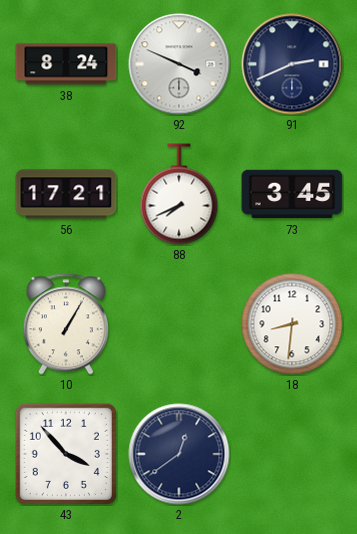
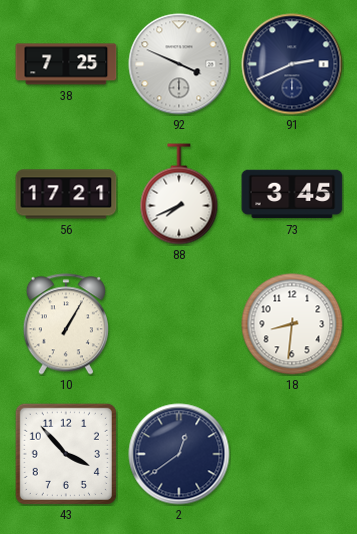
38: 8:24 -> 7:25 (66, 64)
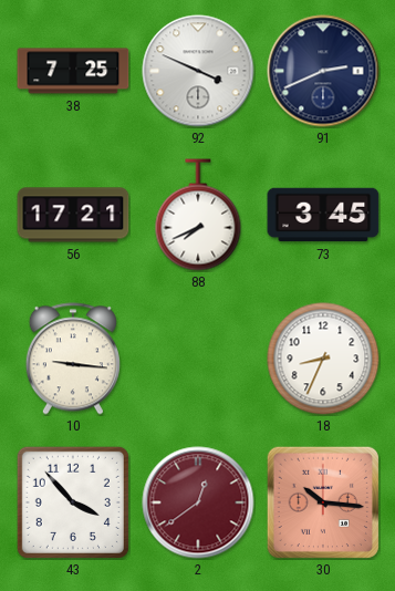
10: 1:05 -> 9:16 (73, 359)
18: 8:31 -> 8:34 (323, 359)
2 dial: navy -> burgundy (198, 502)
30: none -> 10:16 (322, 501)
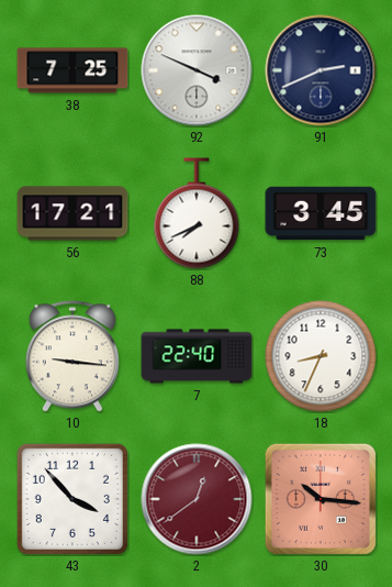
7: none -> 22:40 (197, 356)
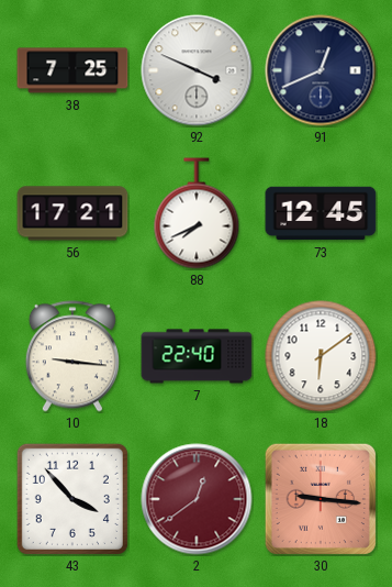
91: 2:41 -> 12:41 (321, 70)
73: 3:45 -> 12:45 (321, 213)
18: 8:34 -> 6:09 (321, 356)
30: 10:16 -> 9:16 (320, 498)
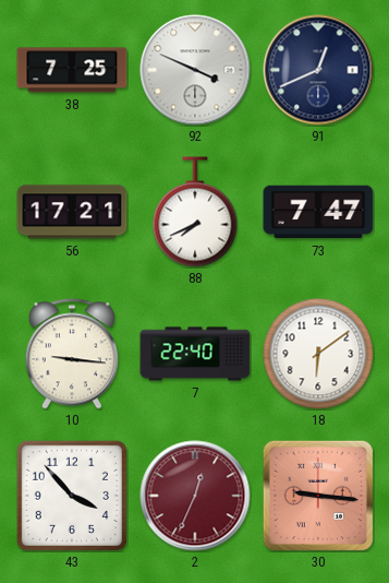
73: 12:45 -> 7:47 (318, 212)
2: 12:39 -> 12:34 (195, 496)
